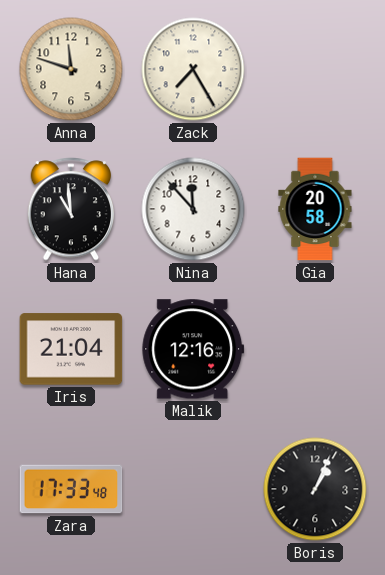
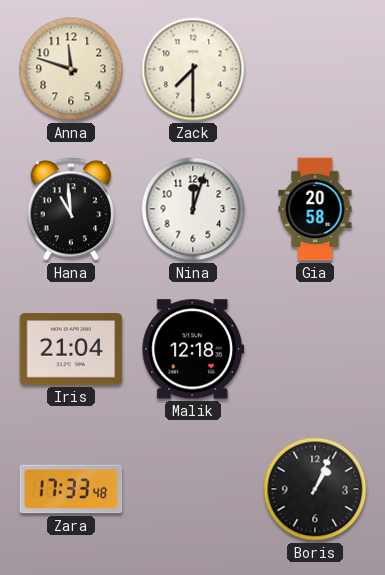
Zack: 7:25 -> 7:30 (193, 69)
Nina: 11:53 -> 12:03 (193, 209)
Malik: 12:16 -> 12:18 (193, 349)
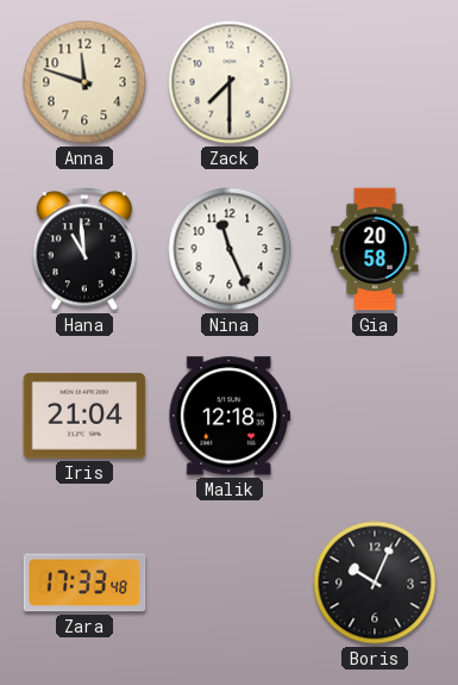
Nina: 12:03 -> 11:26 (230, 249)
Boris: 1:04 -> 10:04 (375, 583)
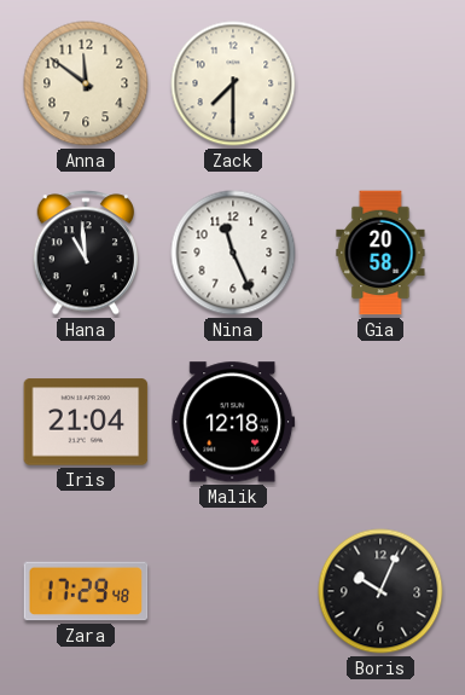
Anna: 11:48 -> 11:51 (86, 83)
Zara: 17:33 -> 17:29 (86, 591)
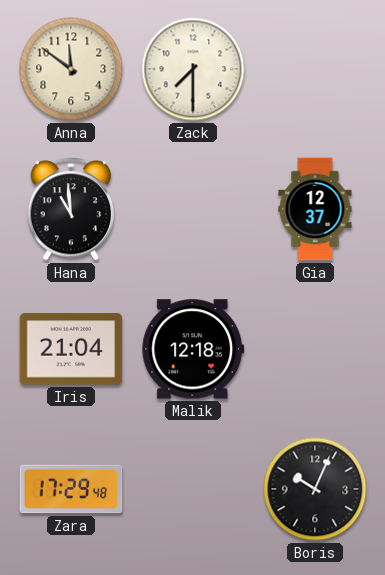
Nina: 11:26 -> none (233, 253)
Gia: 20:58 -> 12:37 (315, 209)
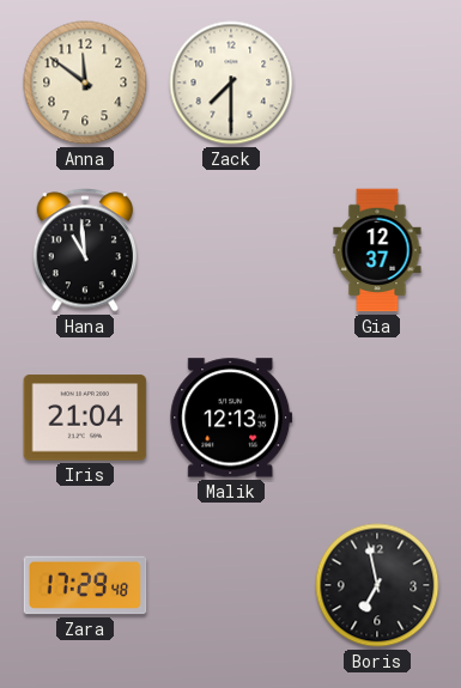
Malik: 12:18 -> 12:13 (231, 418)
Boris: 10:04 -> 6:58 (377, 585)
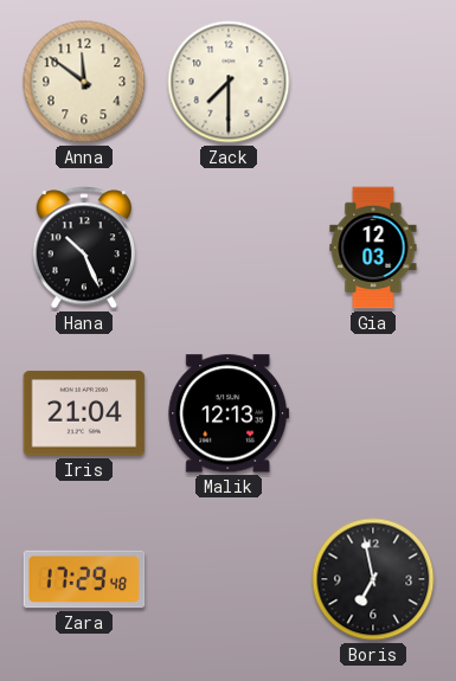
Hana: 10:59 -> 10:26 (84, 248)
Gia: 12:37 -> 12:03 (373, 248)
